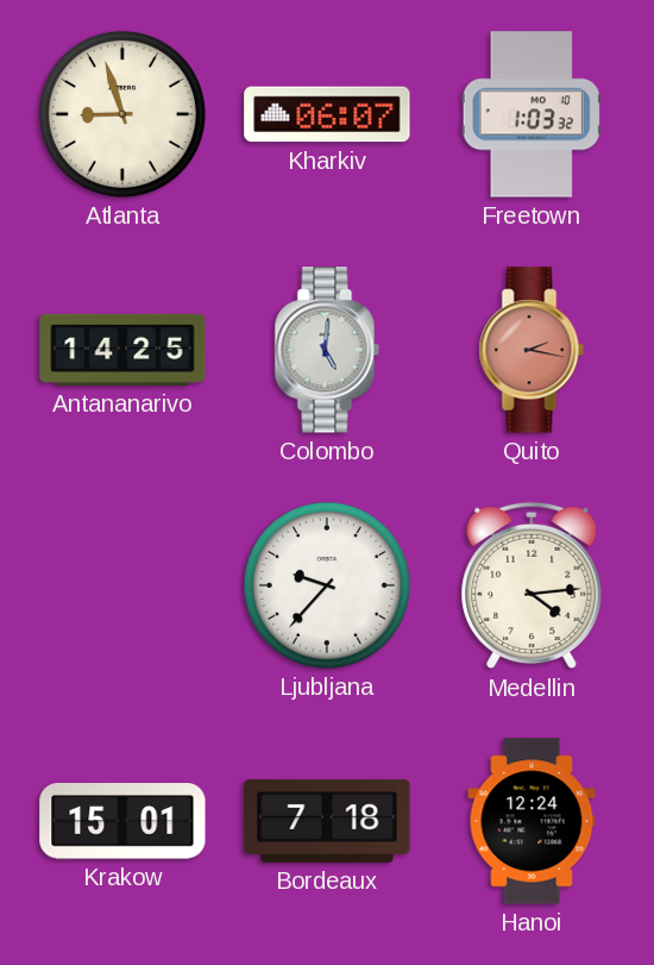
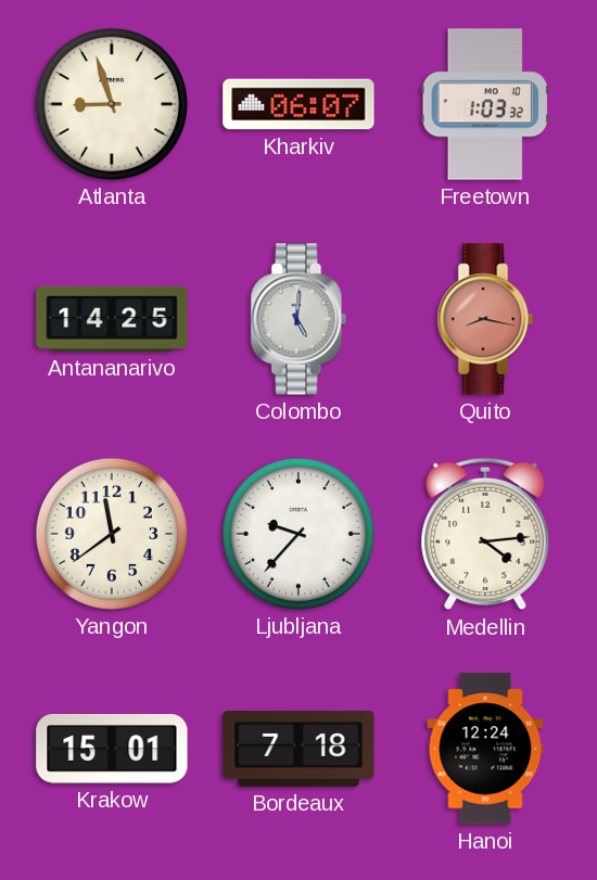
Quito: 2:17 -> 8:17 (485, 319)
Yangon: none -> 11:39 (112, 534)
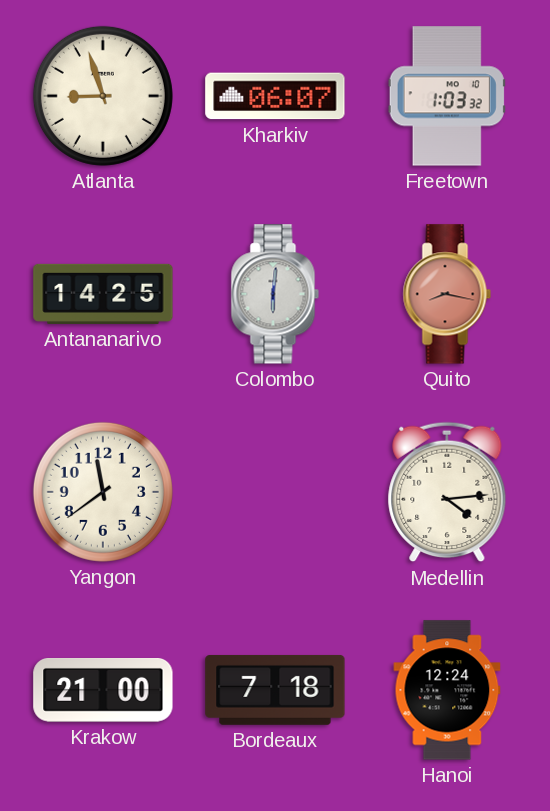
Colombo: 5:01 -> 6:01 (275, 294)
Ljubljana: 9:37 -> none (298, 534)
Krakow: 15:01 -> 21:00 (103, 691)
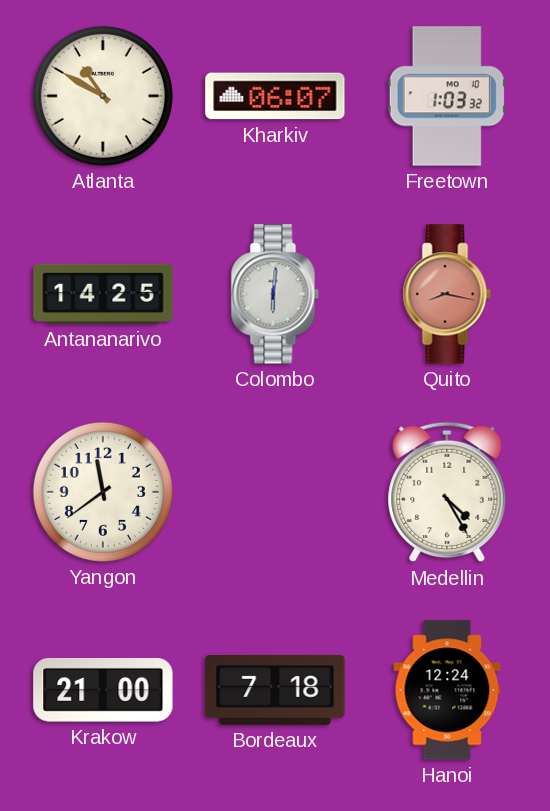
Atlanta: 8:57 -> 10:50 (103, 96)
Medellin: 4:14 -> 4:25 (447, 492)
